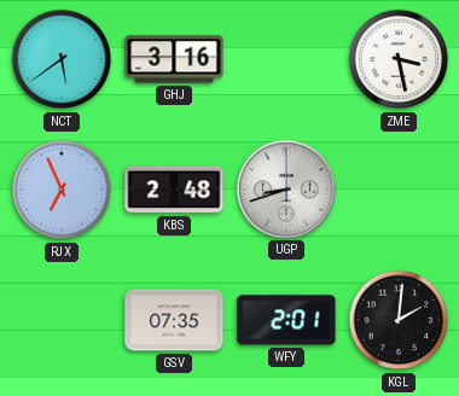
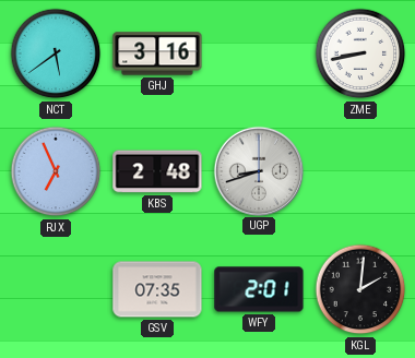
ZME: 3:28 -> 8:43 (360, 53)
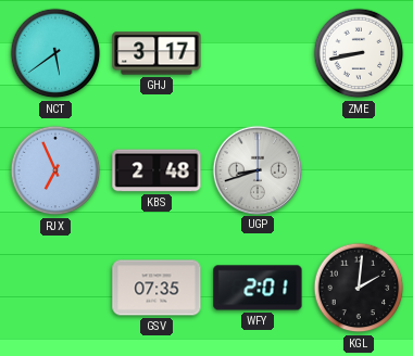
GHJ: 3:16 -> 3:17 (157, 53)
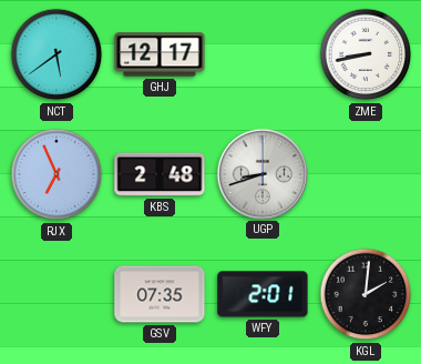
GHJ: 3:17 -> 12:17 (160, 54)
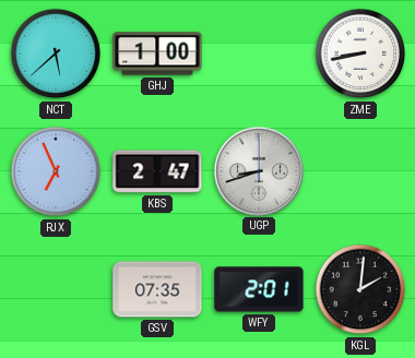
NCT: 5:39 -> 5:38 (56, 53)
GHJ: 12:17 -> 1:00 (157, 53)
KBS: 2:48 -> 2:47 (157, 171)
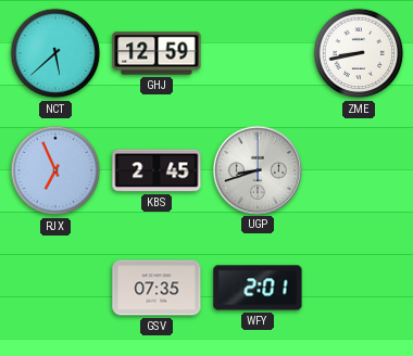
GHJ: 1:00 -> 12:59 (157, 53)
KBS: 2:47 -> 2:45 (157, 170)
KGL: 2:01 -> none (360, 289)
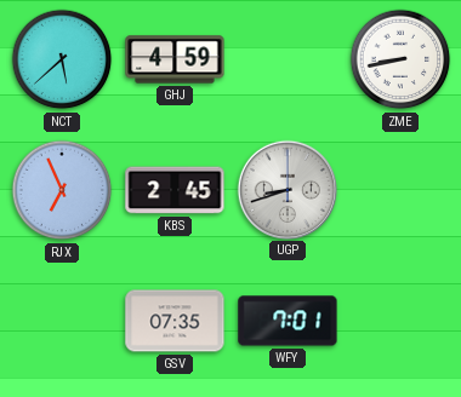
GHJ: 12:59 -> 4:59 (175, 59)
WFY: 2:01 -> 7:01 (288, 321)
